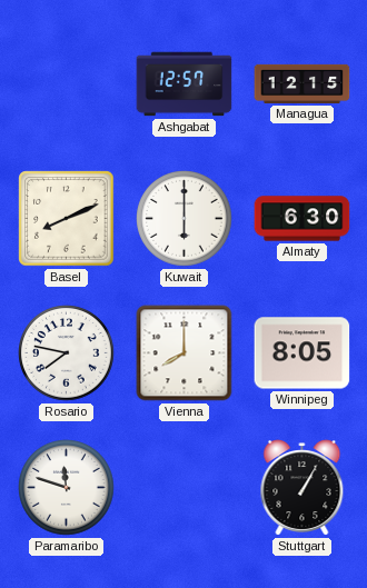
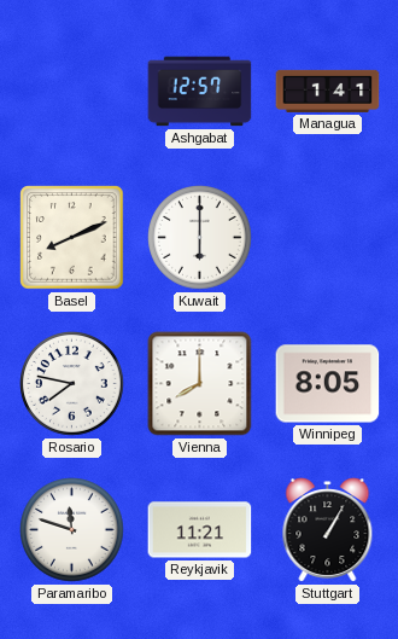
Managua: 12:15 -> 1:41 (328, 91)
Almaty: 6:30 -> none (302, 219)
Reykjavik: none -> 11:21 (200, 530)
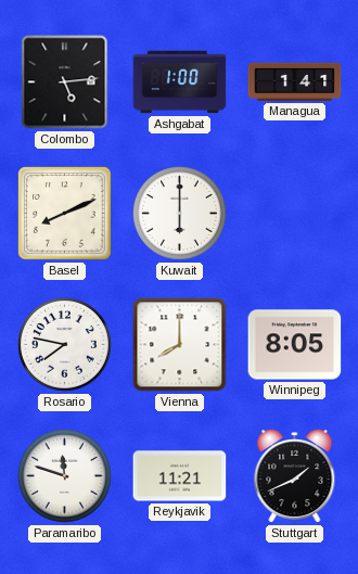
Colombo: none -> 5:14 (65, 82)
Ashgabat: 12:57 -> 1:00 (180, 82)
Stuttgart: 1:05 -> 1:41 (295, 476)
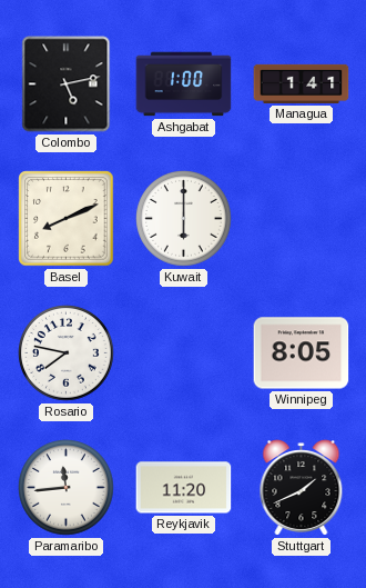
Colombo: 5:14 -> 5:13 (67, 84)
Vienna: 8:00 -> none (180, 345)
Paramaribo: 11:48 -> 11:44 (67, 488)
Reykjavik: 11:21 -> 11:20 (184, 488)
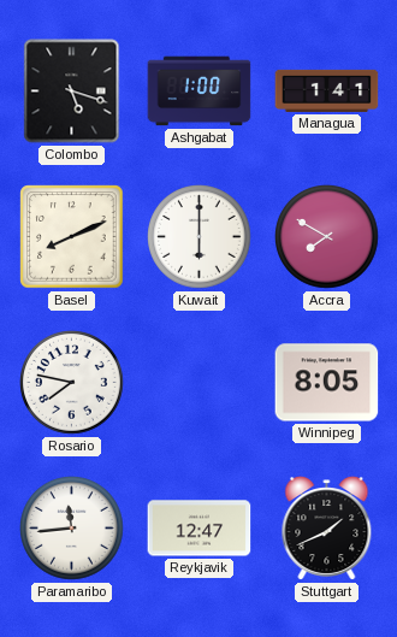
Colombo: 5:13 -> 5:18 (72, 92)
Accra: none -> 7:50 (327, 237)
Reykjavik: 11:20 -> 12:47 (200, 529)
